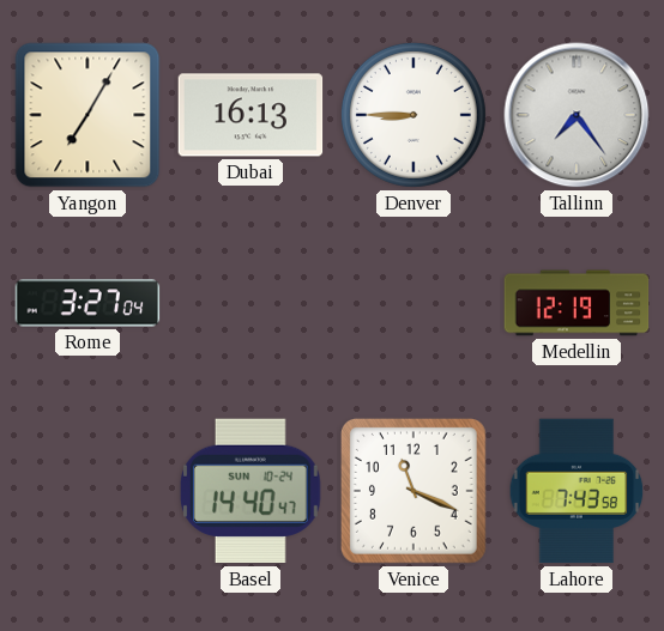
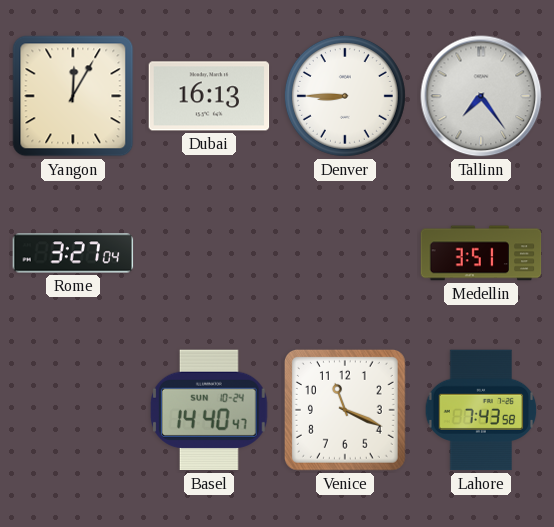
Yangon: 7:05 -> 12:05 (73, 96)
Medellin: 12:19 -> 3:51 (481, 253)
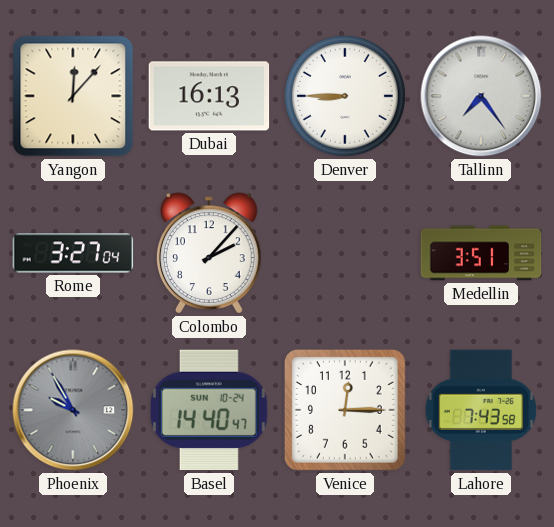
Yangon: 12:05 -> 12:07 (73, 96)
Colombo: none -> 2:07 (209, 253)
Phoenix: none -> 9:55 (73, 410)
Venice: 11:19 -> 12:15 (345, 410)
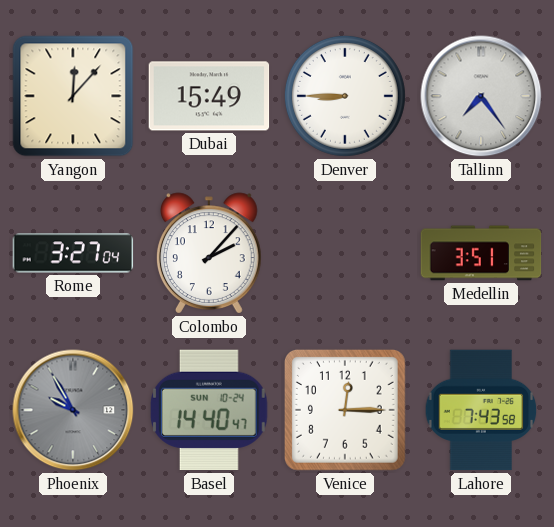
Dubai: 16:13 -> 15:49 (209, 96)
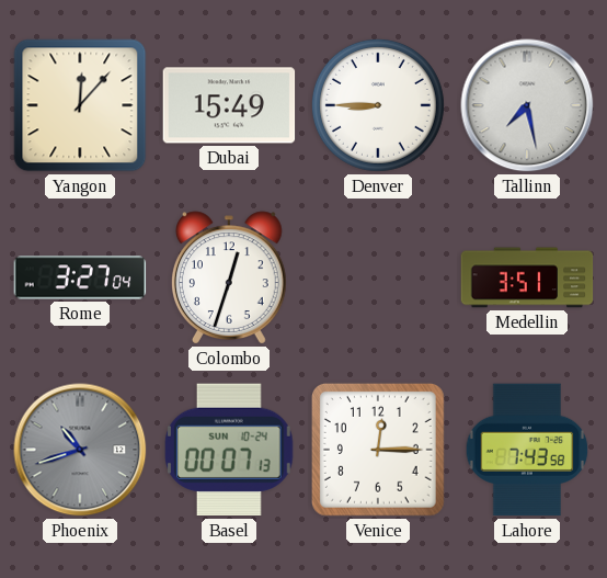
Tallinn: 7:24 -> 7:28 (527, 105)
Colombo: 2:07 -> 12:33 (229, 277)
Phoenix: 9:55 -> 10:42 (80, 450)
Basel: 14:40 -> 00:07 (229, 450)
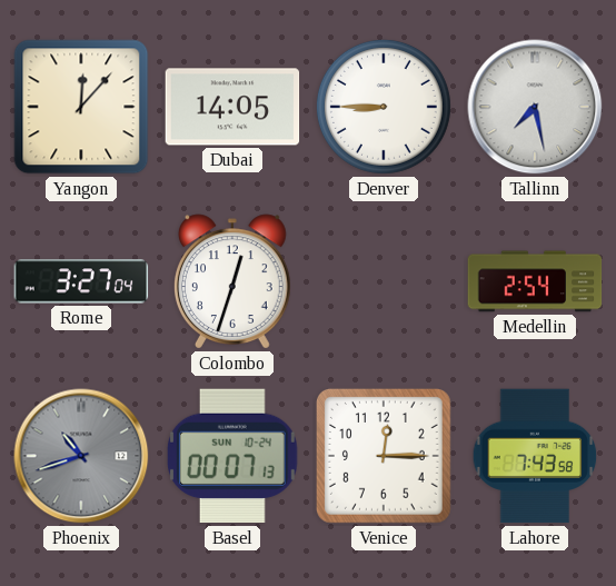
Dubai: 15:49 -> 14:05 (232, 107)
Medellin: 3:51 -> 2:54 (535, 281)
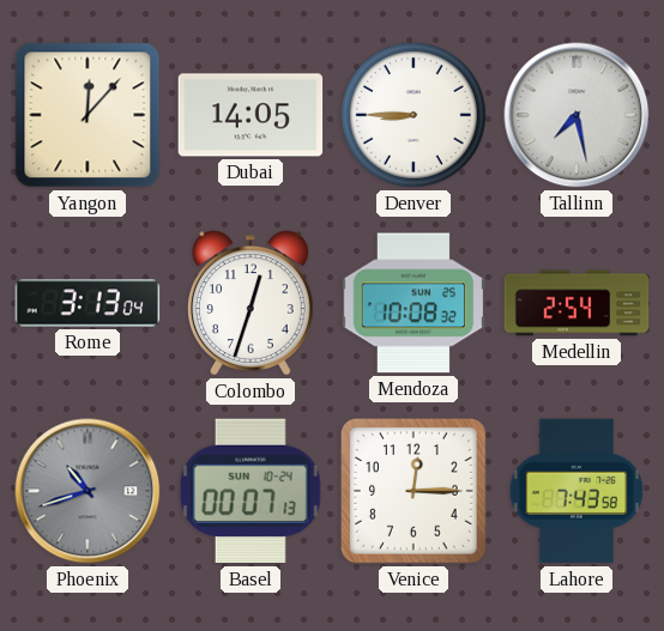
Rome: 3:27 -> 3:13 (87, 303)
Mendoza: none -> 10:08 (414, 303)
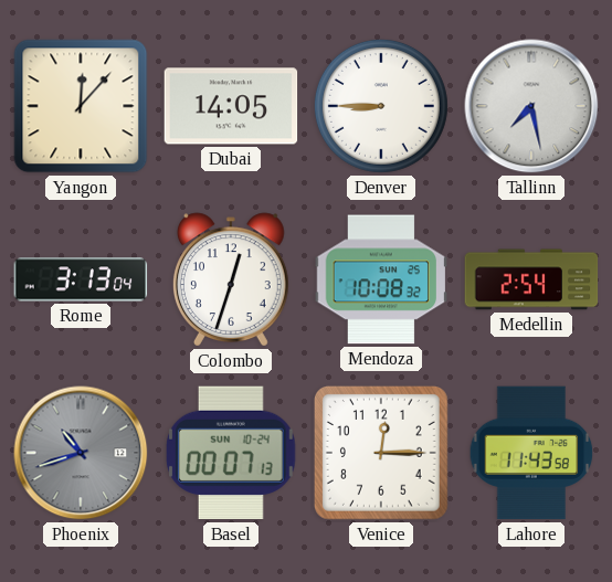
Lahore: 7:43 -> 11:43 (531, 453)
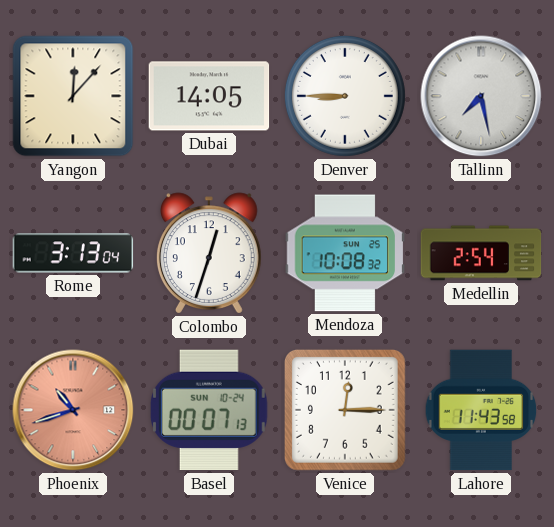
Phoenix dial: grey -> salmon (73, 410)
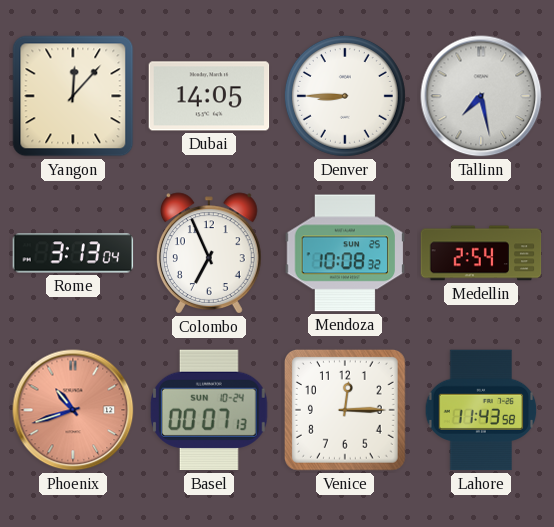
Colombo: 12:33 -> 6:56 (209, 253)
